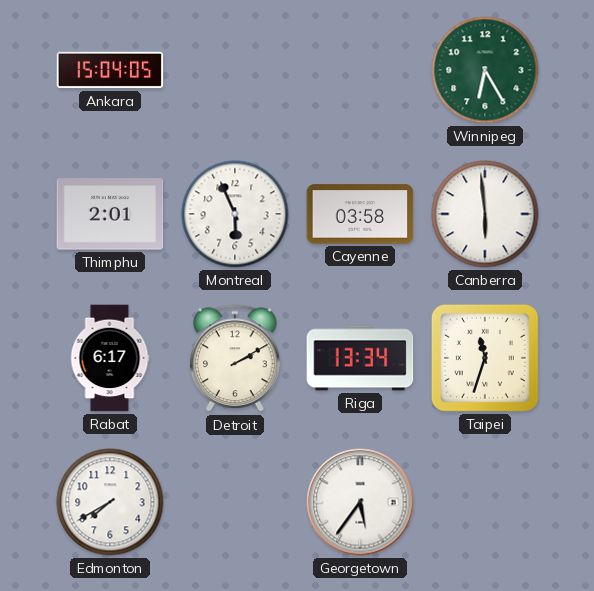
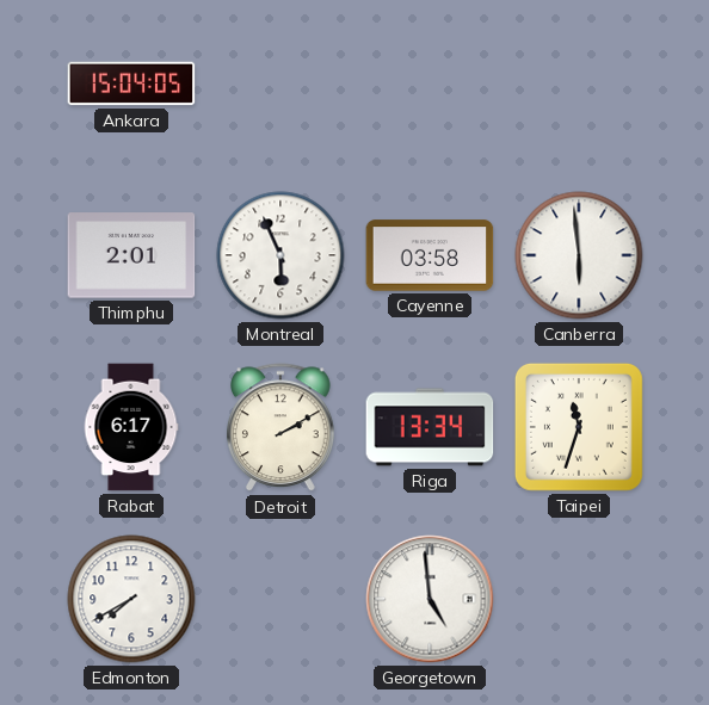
Winnipeg: 6:25 -> none (485, 70)
Georgetown: 5:36 -> 4:59 (430, 599)
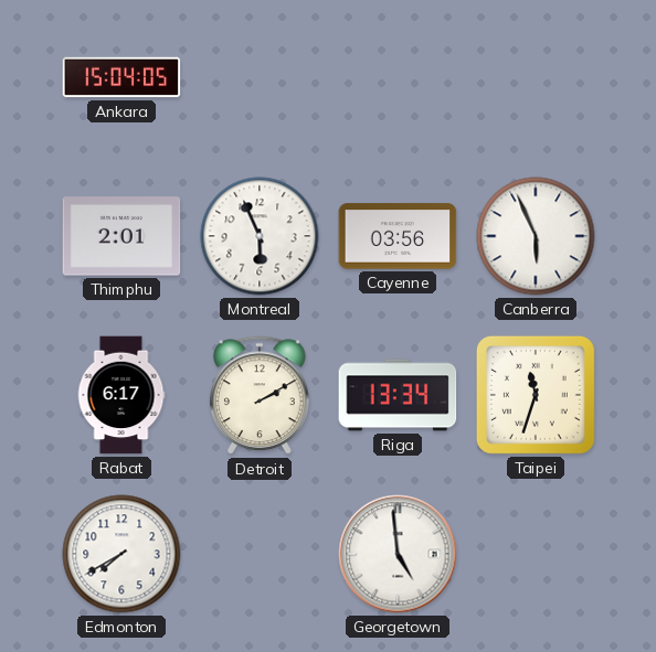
Cayenne: 03:58 -> 03:56 (398, 236)
Canberra: 5:59 -> 5:56 (536, 236)
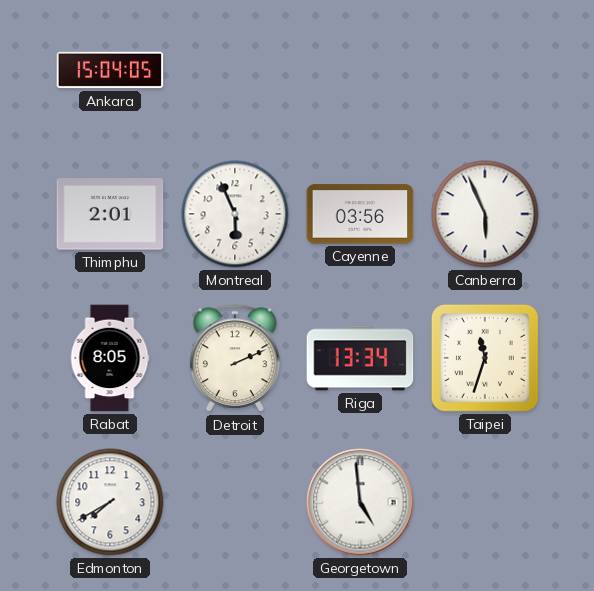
Rabat: 6:17 -> 8:05 (110, 358)
Detroit: 2:10 -> 2:11 (236, 359)
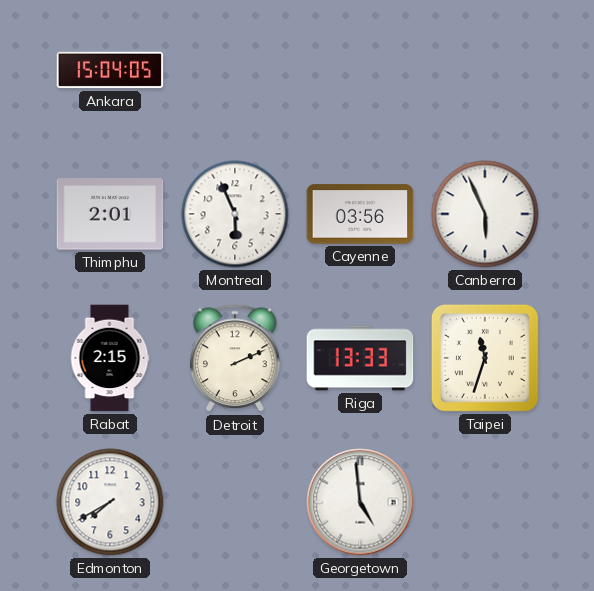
Rabat: 8:05 -> 2:15 (110, 358)
Riga: 13:34 -> 13:33 (360, 358)
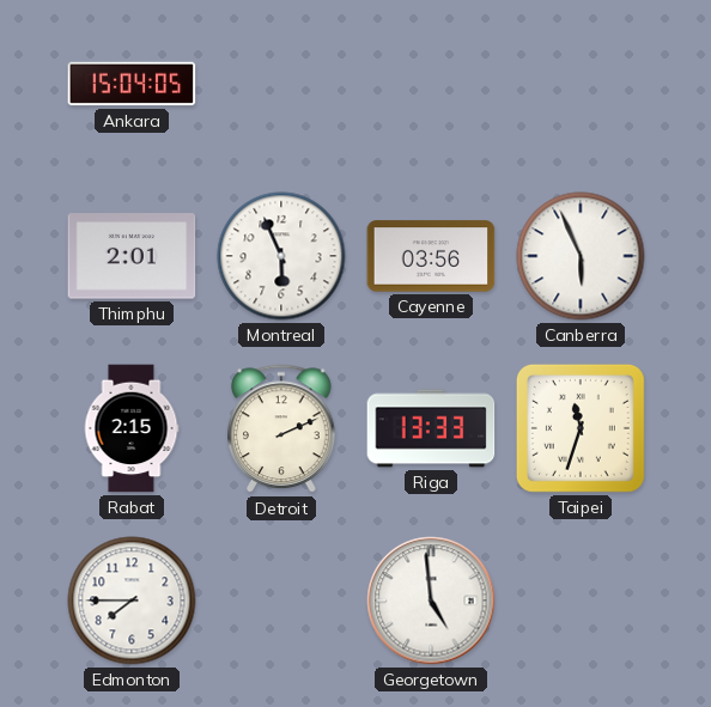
Edmonton: 7:40 -> 7:45 (132, 601)
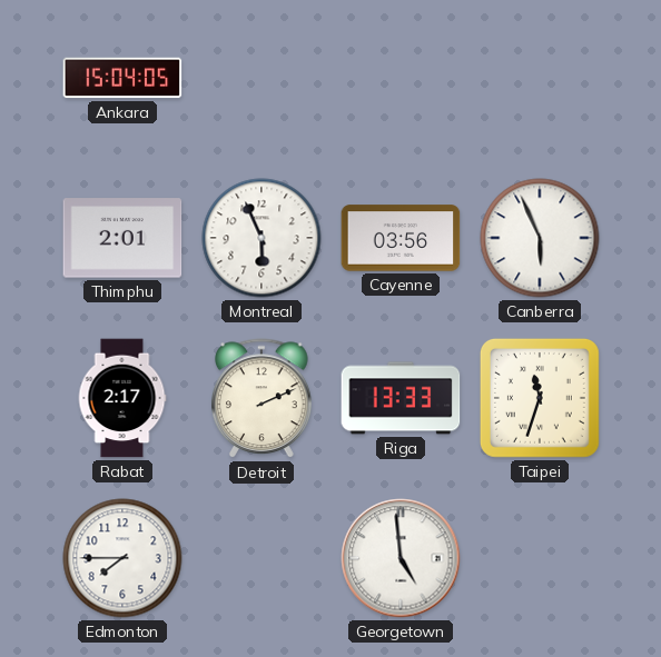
Rabat: 2:15 -> 2:17 (122, 398)
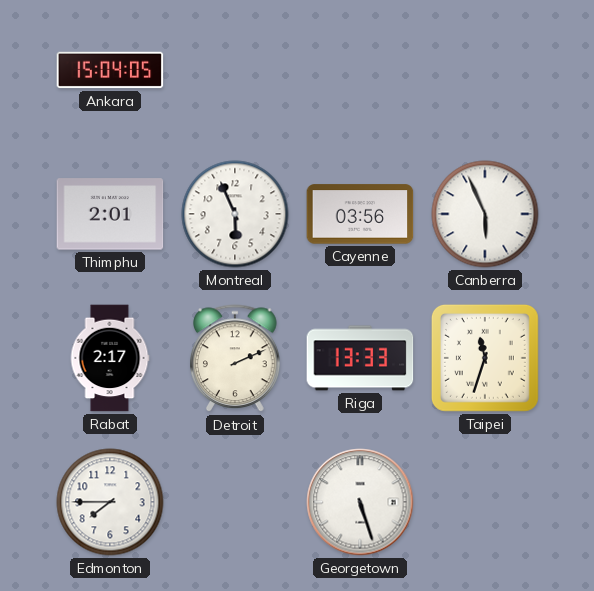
Georgetown: 4:59 -> 5:27 (360, 502)
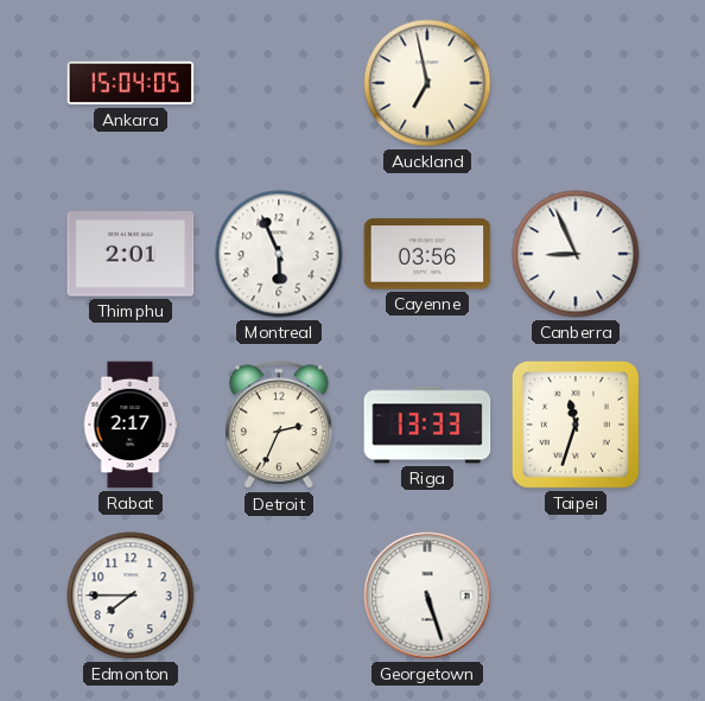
Auckland: none -> 6:58 (427, 83)
Canberra: 5:56 -> 8:56 (576, 254)
Detroit: 2:11 -> 2:34 (280, 426)
